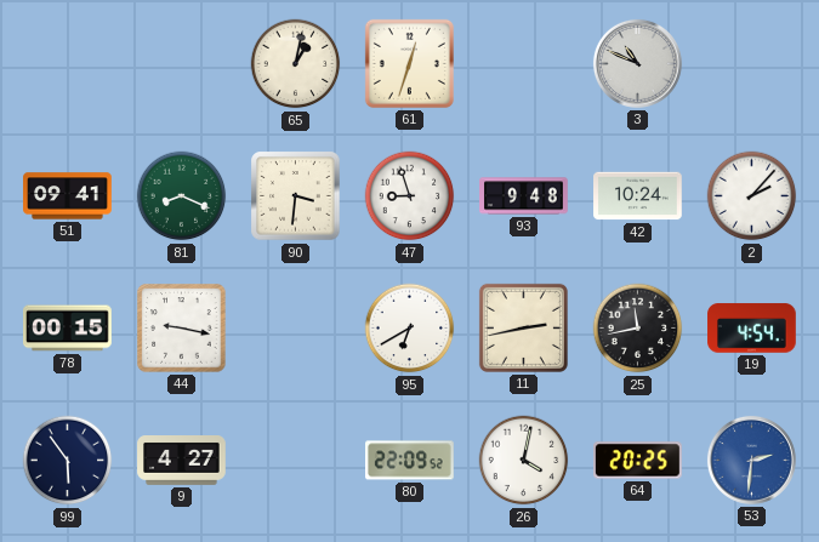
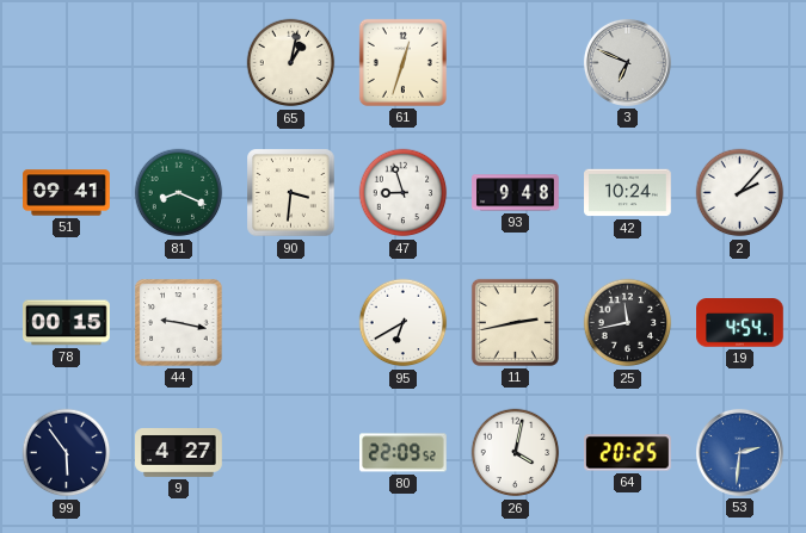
3: 10:49 -> 6:49 (627, 62)
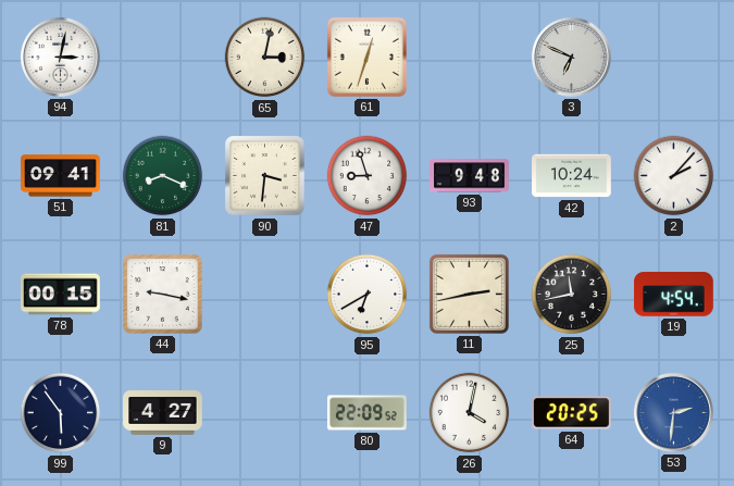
94: none -> 3:02 (60, 57)
65: 1:02 -> 3:02 (265, 58)
